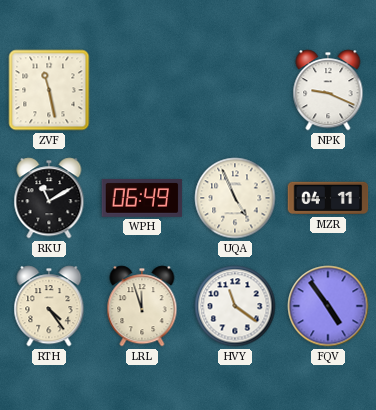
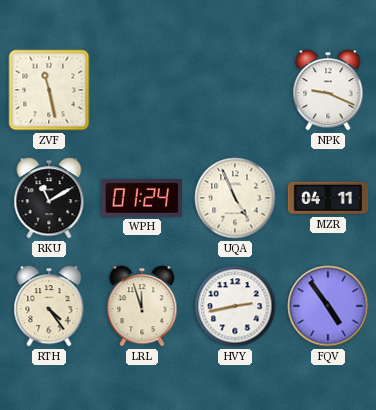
WPH: 06:49 -> 01:24 (142, 198)
HVY: 11:21 -> 2:43 (235, 306)
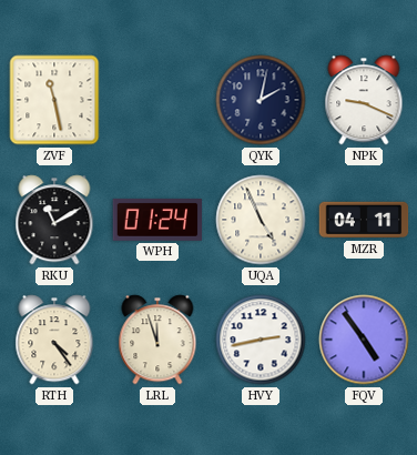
QYK: none -> 2:02 (261, 100)
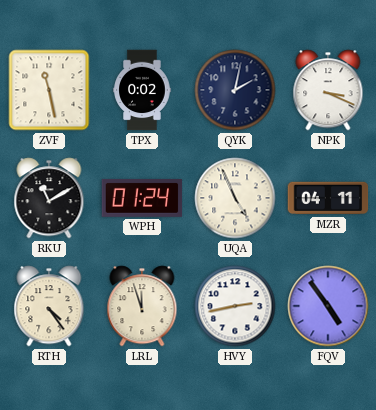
TPX: none -> 0:02 (142, 90)
NPK: 9:19 -> 3:19 (328, 90)
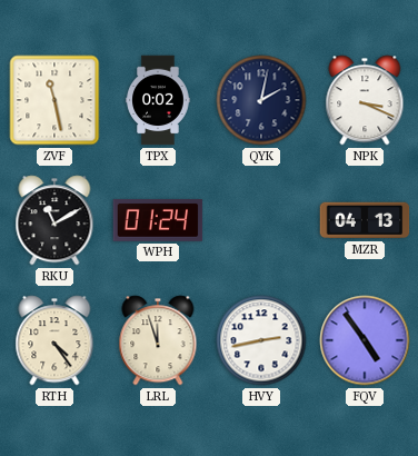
UQA: 4:56 -> none (235, 198)
MZR: 04:11 -> 04:13 (365, 220)
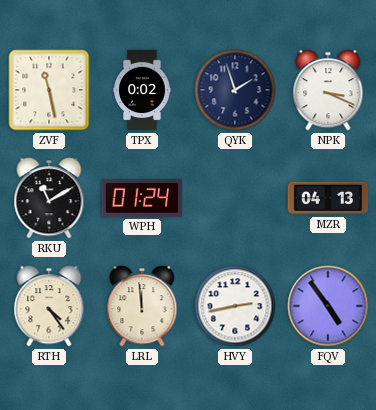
QYK: 2:02 -> 1:57 (235, 90)
LRL: 11:57 -> 11:59 (142, 306)
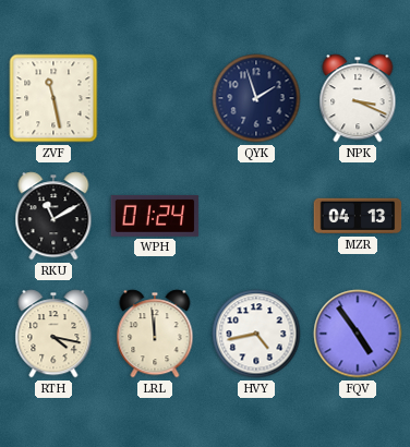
TPX: 0:02 -> none (142, 90)
RTH: 4:24 -> 4:17 (53, 334)
HVY: 2:43 -> 4:43 (256, 334)
